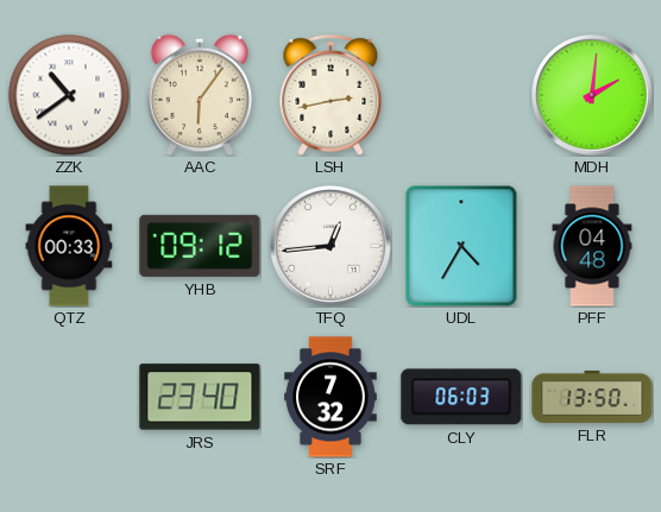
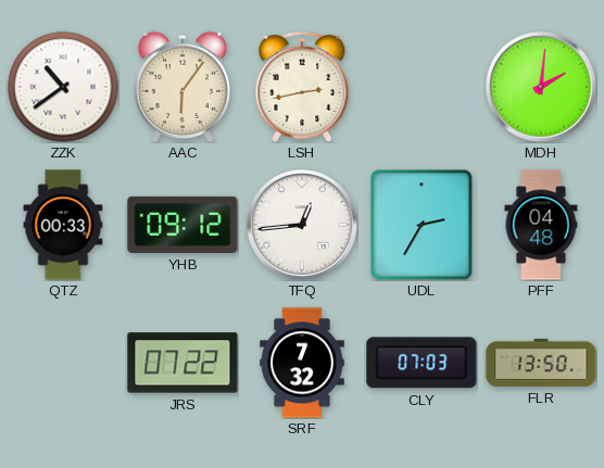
UDL: 4:35 -> 2:35 (421, 225)
JRS: 23:40 -> 07:22 (183, 363)
CLY: 06:03 -> 07:03 (421, 363)
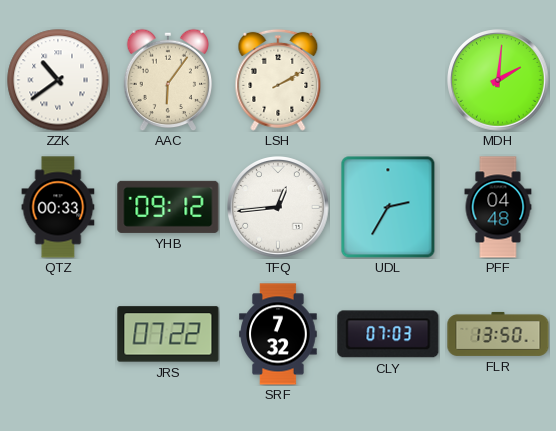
LSH: 2:43 -> 2:10 (278, 80)
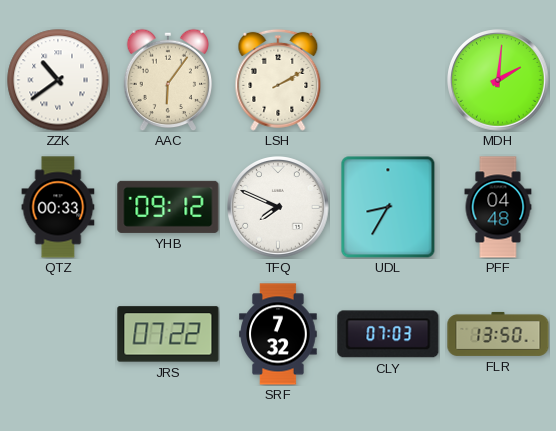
TFQ: 12:44 -> 7:49 (278, 207)
UDL: 2:35 -> 8:35 (388, 207)
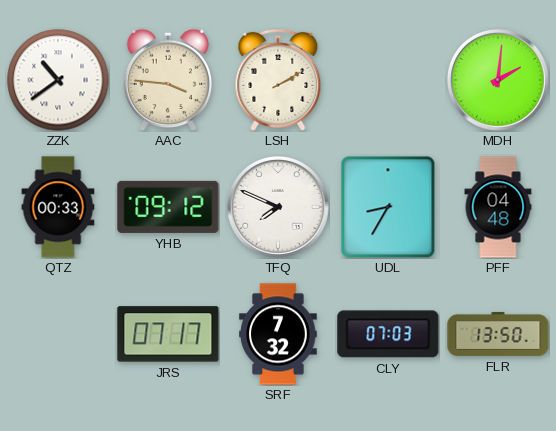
AAC: 6:06 -> 3:46 (168, 80)
JRS: 07:22 -> 07:17 (168, 334)
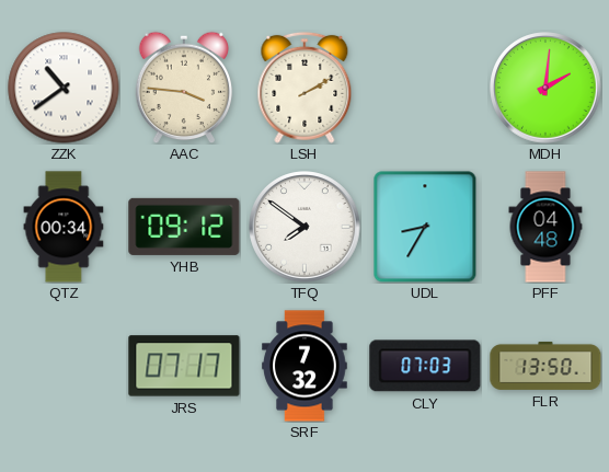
QTZ: 00:33 -> 00:34 (64, 227)
TFQ: 7:49 -> 7:51 (304, 227)
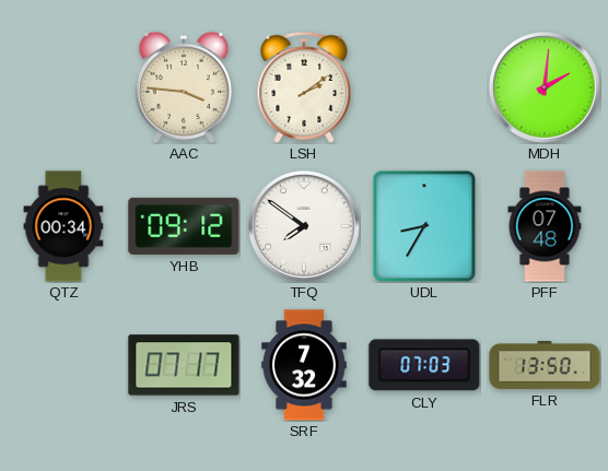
ZZK: 10:39 -> none (64, 88)
LSH: 2:10 -> 2:09 (304, 87)
PFF: 04:48 -> 07:48 (545, 226)
